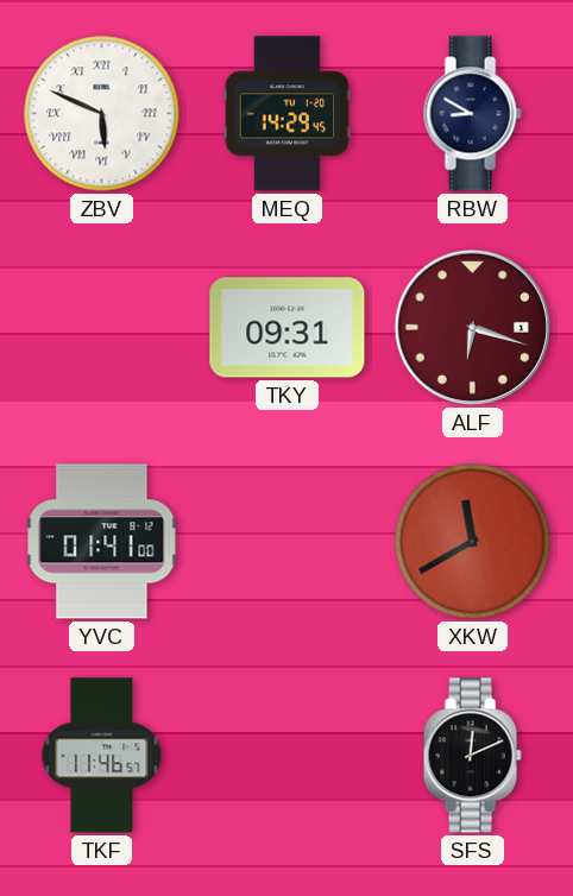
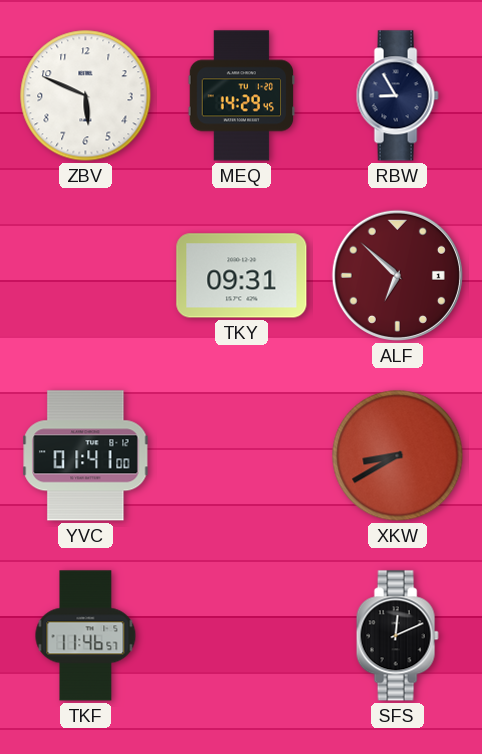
ZBV numerals: Roman -> Arabic (86, 96)
RBW: 8:50 -> 8:55 (397, 96)
ALF: 6:18 -> 6:52 (397, 275)
XKW: 11:40 -> 8:40 (398, 456)
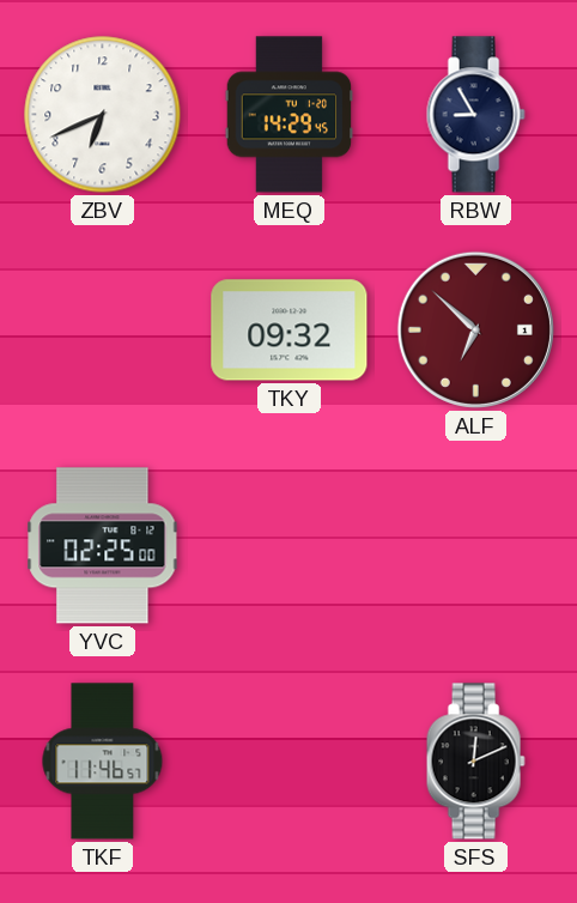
ZBV: 5:49 -> 6:41 (103, 115)
TKY: 09:31 -> 09:32 (290, 331)
YVC: 01:41 -> 02:25 (103, 546)
XKW: 8:40 -> none (398, 456)
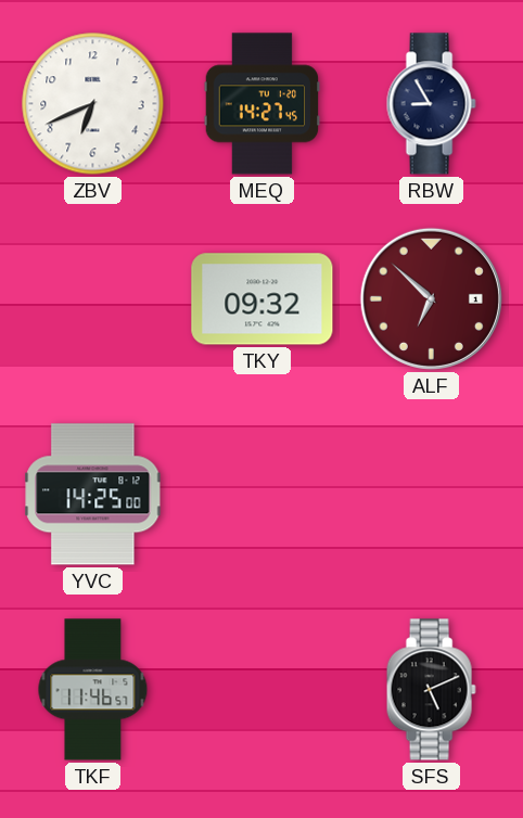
MEQ: 14:29 -> 14:27 (263, 104)
YVC: 02:25 -> 14:25 (93, 495)
SFS: 12:11 -> 5:11 (431, 690)
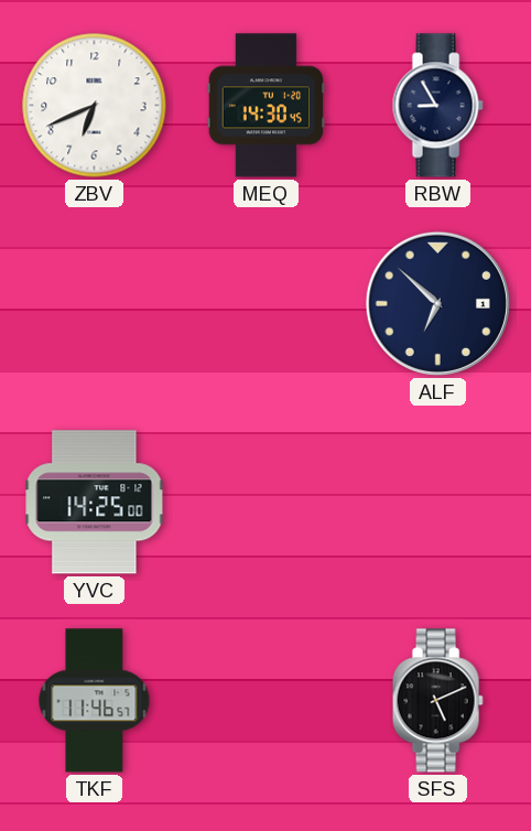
MEQ: 14:27 -> 14:30 (267, 106)
TKY: 09:32 -> none (263, 299)
ALF dial: burgundy -> navy (437, 303)
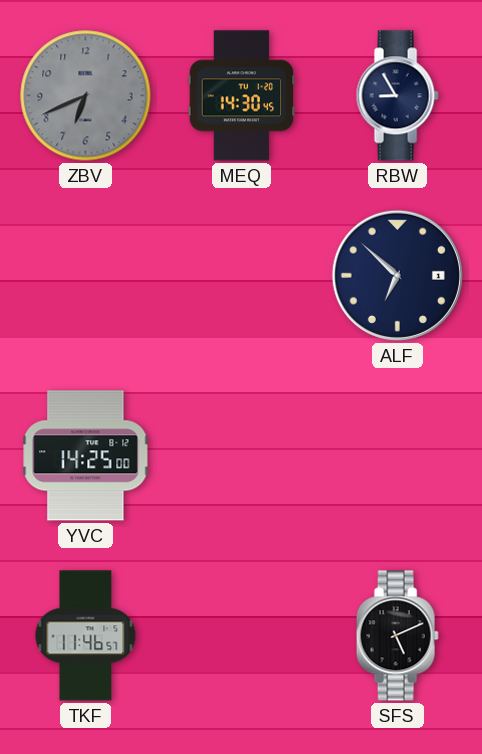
ZBV dial: white -> grey (86, 96)
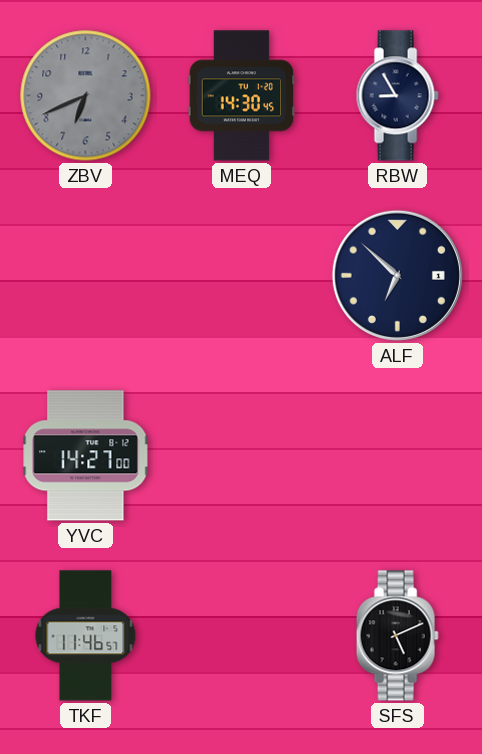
YVC: 14:25 -> 14:27 (86, 456)
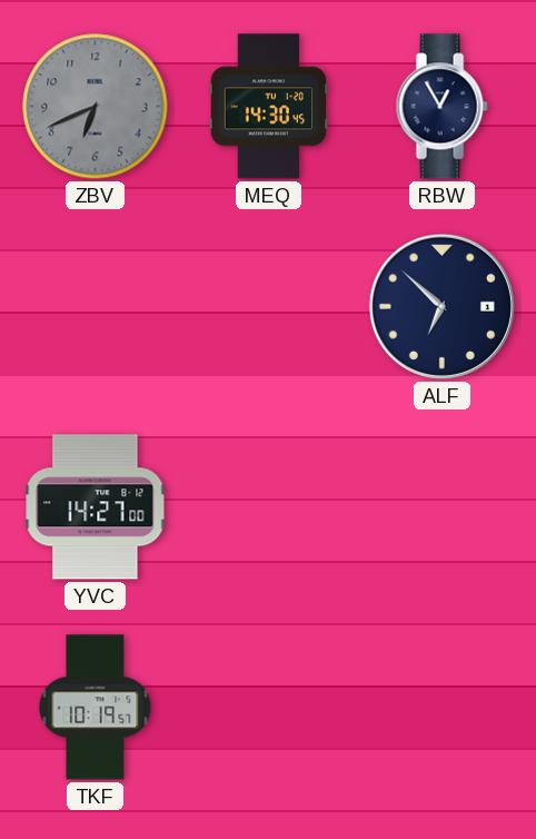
RBW: 8:55 -> 12:55 (441, 107)
TKF: 11:46 -> 10:19 (96, 708)
SFS: 5:11 -> none (397, 636)
